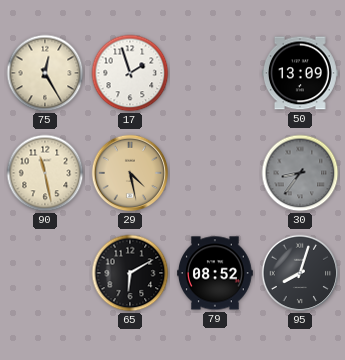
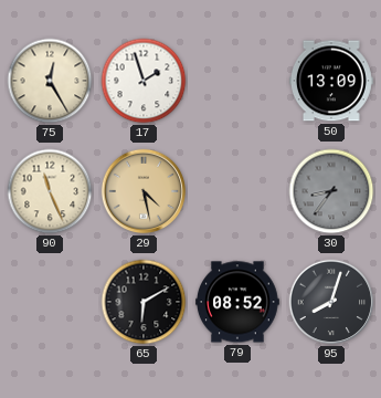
90: 11:28 -> 11:26 (50, 191)
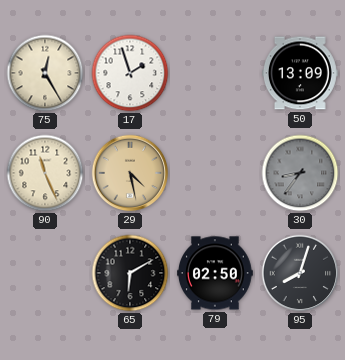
79: 08:52 -> 02:50 (216, 273)
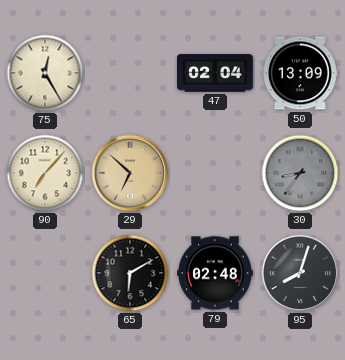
17: 1:57 -> none (130, 73)
47: none -> 02:04 (215, 73)
90: 11:26 -> 7:07 (45, 173)
29: 4:28 -> 6:52 (130, 173)
79: 02:50 -> 02:48 (216, 273)
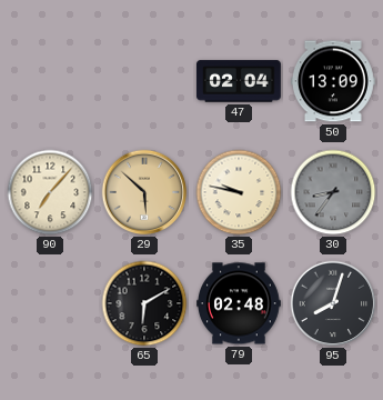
75: 12:25 -> none (45, 73)
29: 6:52 -> 5:52 (144, 192)
35: none -> 9:47 (239, 192)
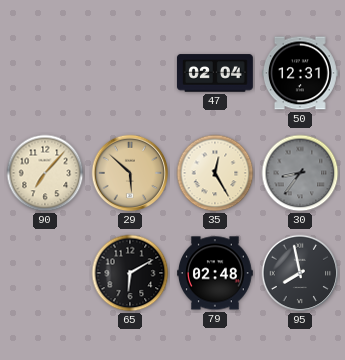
50: 13:09 -> 12:31 (300, 73)
35: 9:47 -> 12:25 (215, 173)
95: 8:03 -> 7:58 (300, 273)
